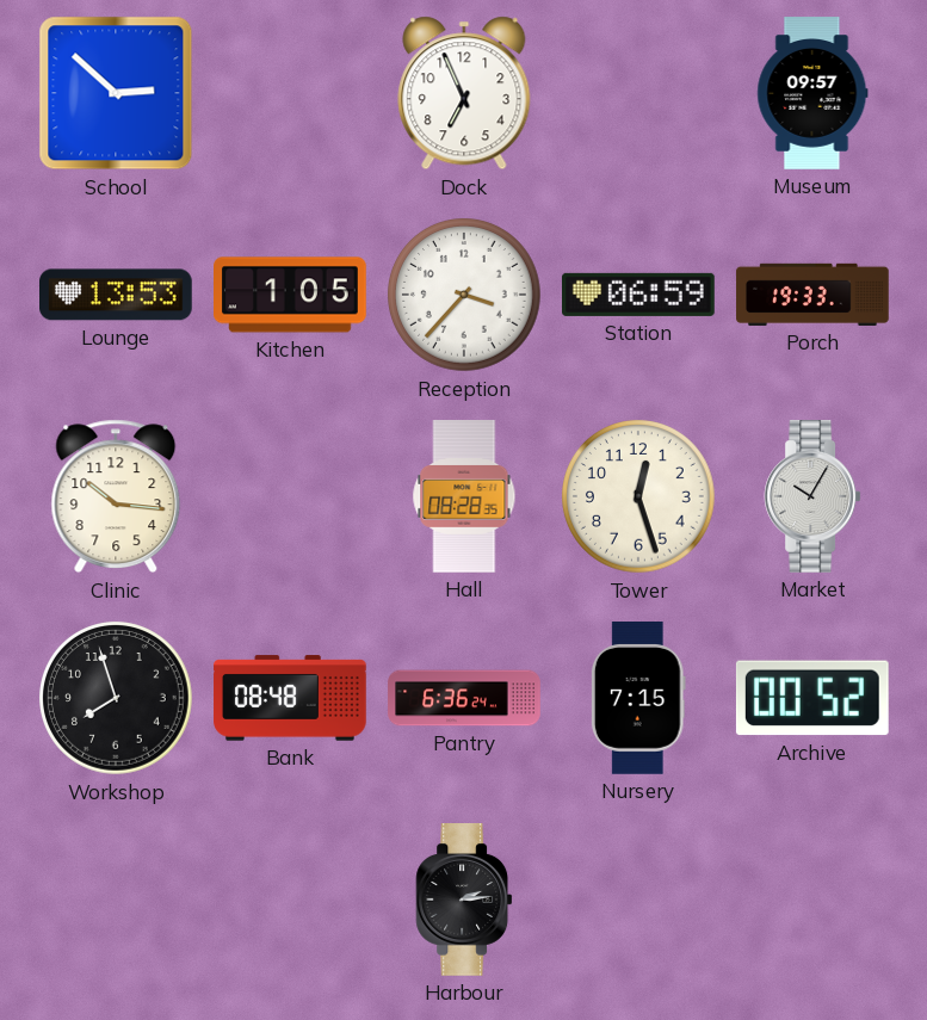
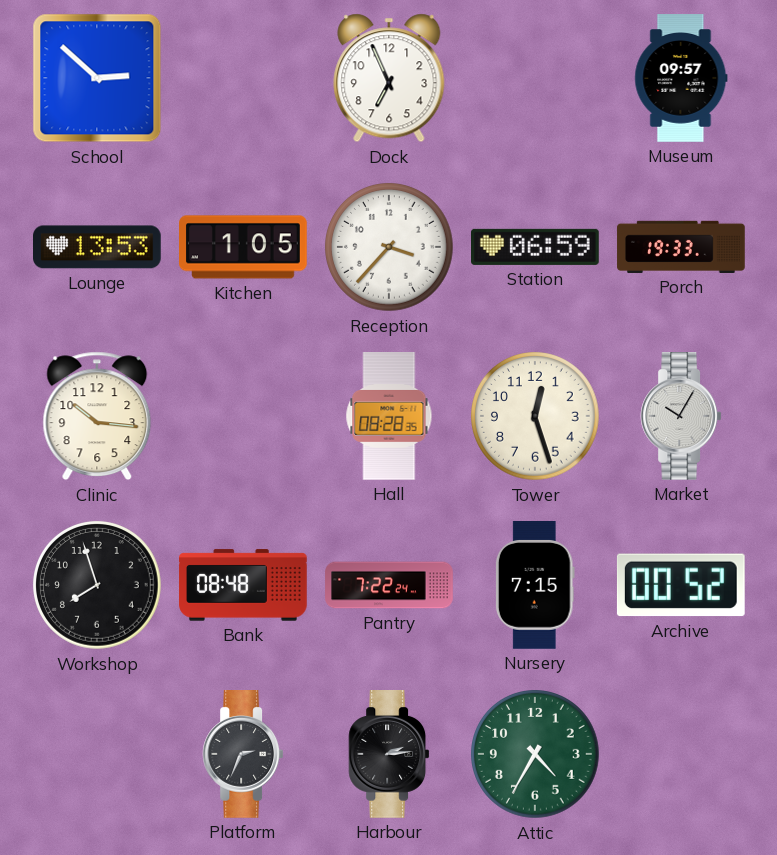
Pantry: 6:36 -> 7:22 (389, 585)
Platform: none -> 2:34 (243, 755)
Attic: none -> 4:35 (535, 755)
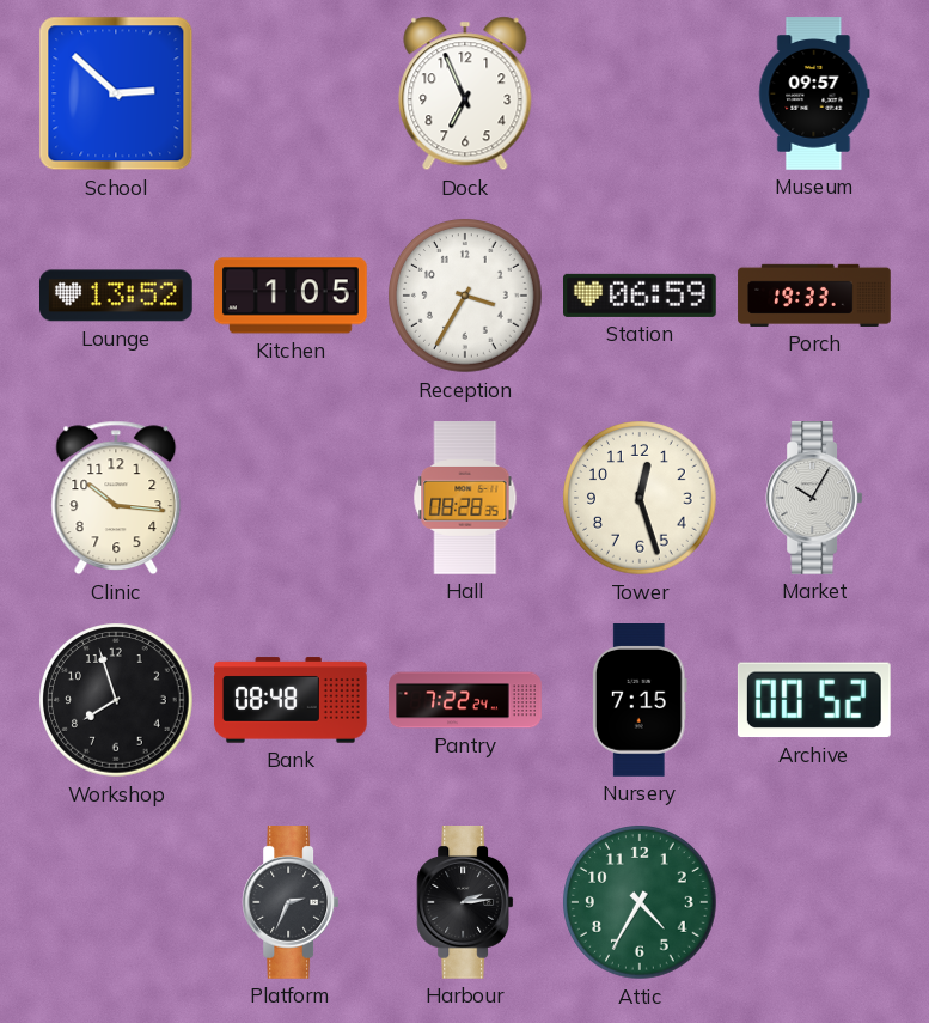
Lounge: 13:53 -> 13:52 (117, 296)
Reception: 3:37 -> 3:35 (465, 297)
